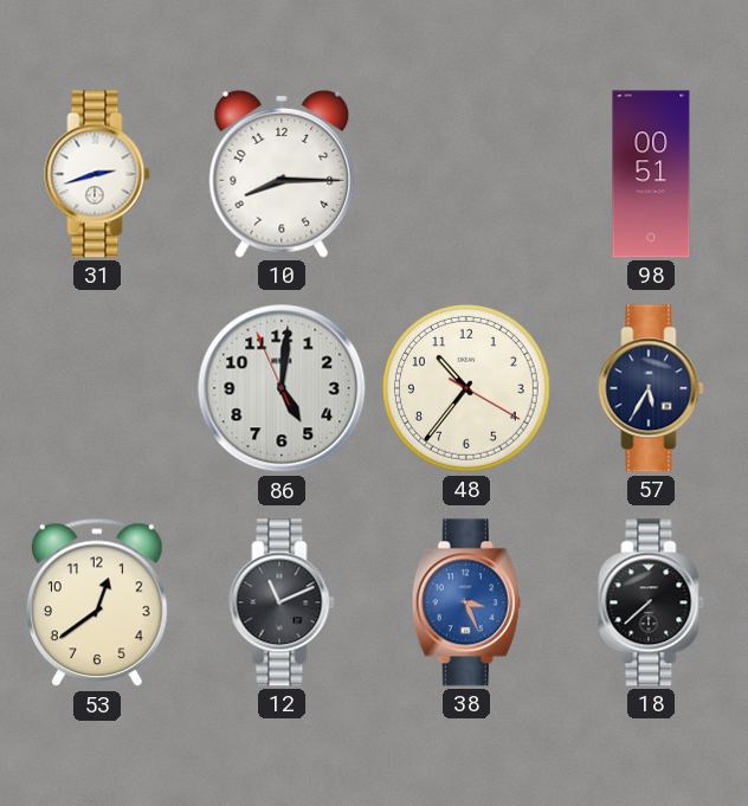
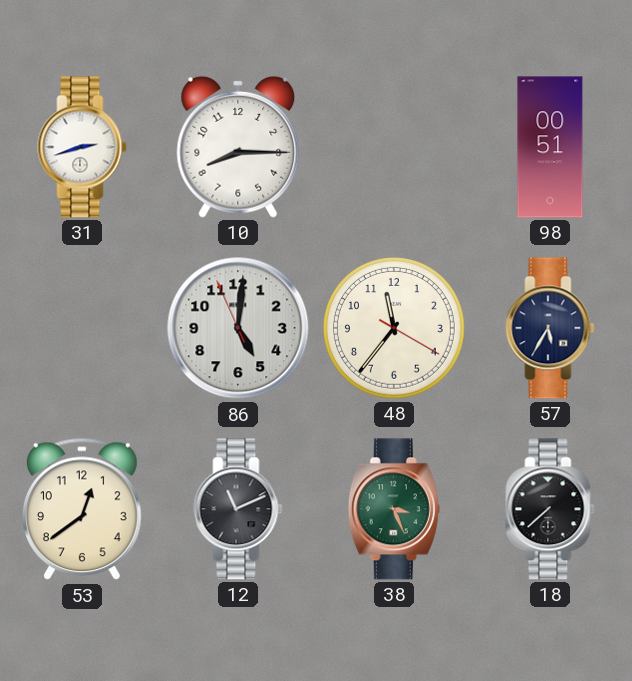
48: 10:36 -> 11:36 (394, 329)
38 dial: blue -> green (394, 509)
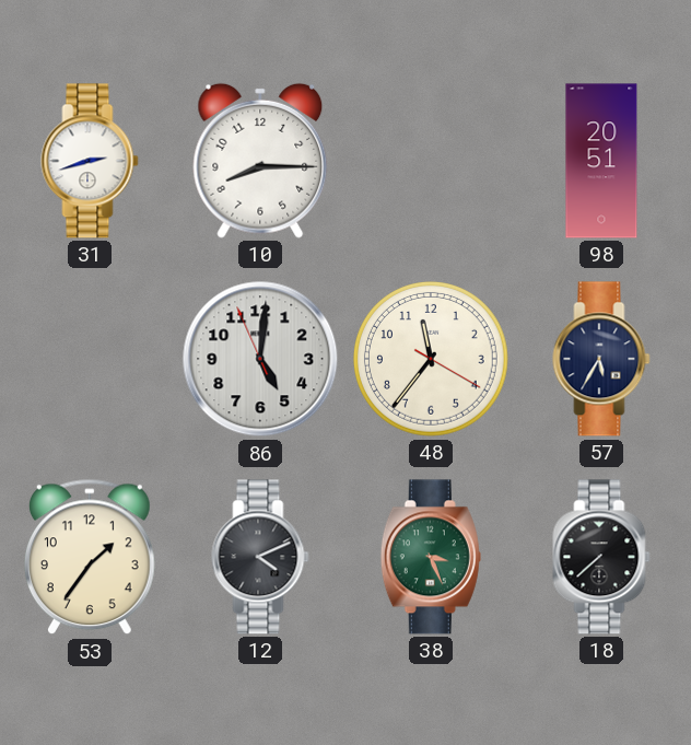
98: 00:51 -> 20:51 (601, 161)
53: 12:39 -> 1:36 (91, 557)
12: 11:11 -> 4:11 (260, 557)
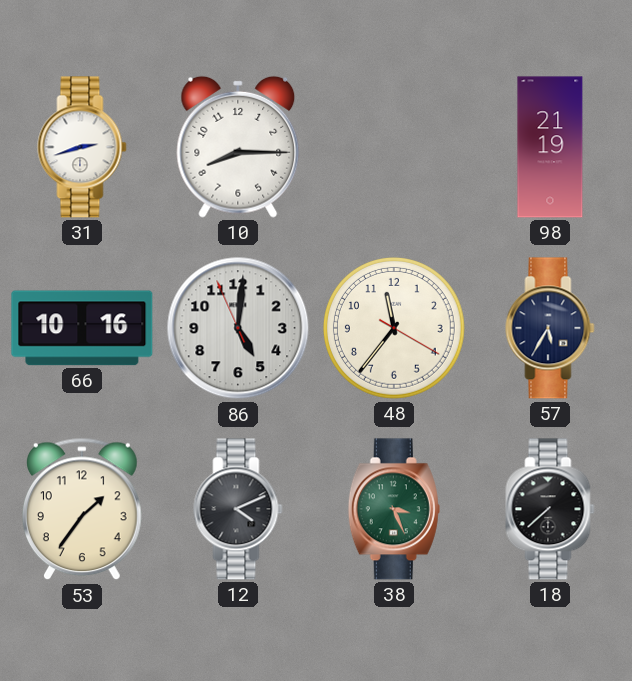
98: 20:51 -> 21:19 (550, 147)
66: none -> 10:16 (82, 328)
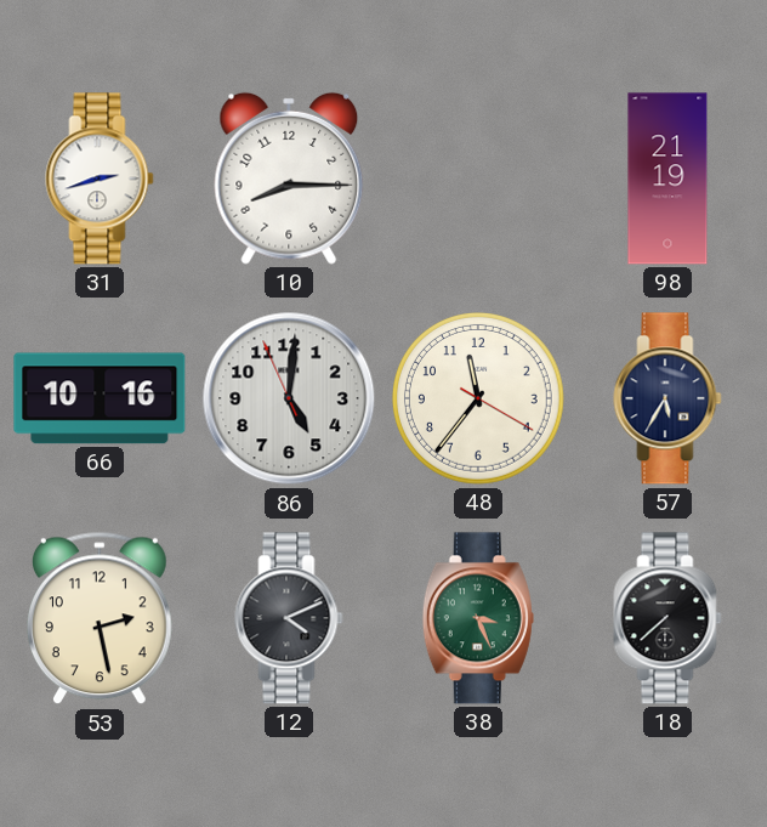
53: 1:36 -> 2:28 (101, 618)
